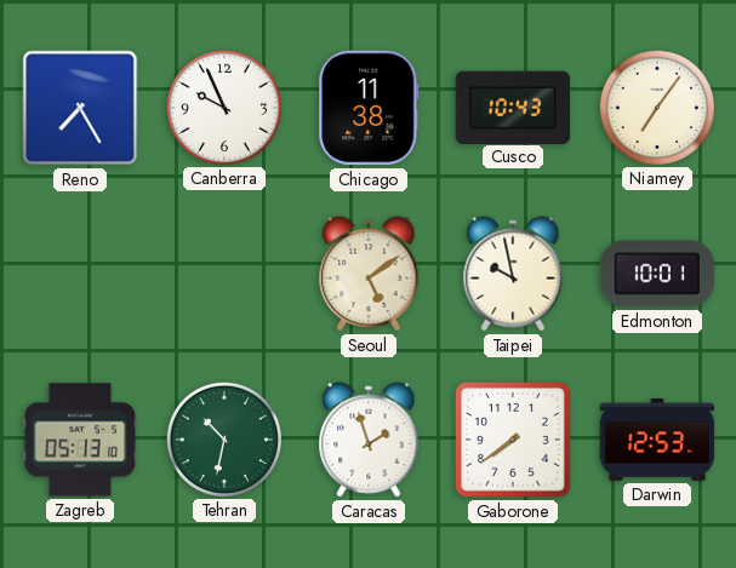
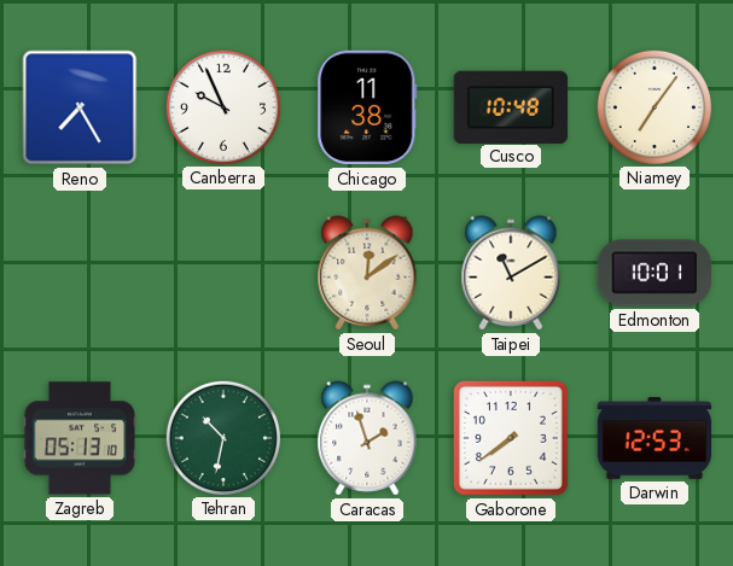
Cusco: 10:43 -> 10:48 (511, 106)
Seoul: 5:09 -> 12:09 (367, 273)
Taipei: 9:58 -> 11:10 (511, 273)
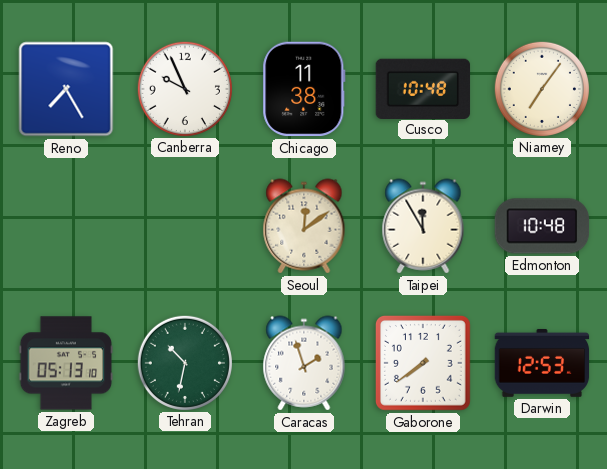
Taipei: 11:10 -> 11:55 (423, 226)
Edmonton: 10:01 -> 10:48 (542, 226)
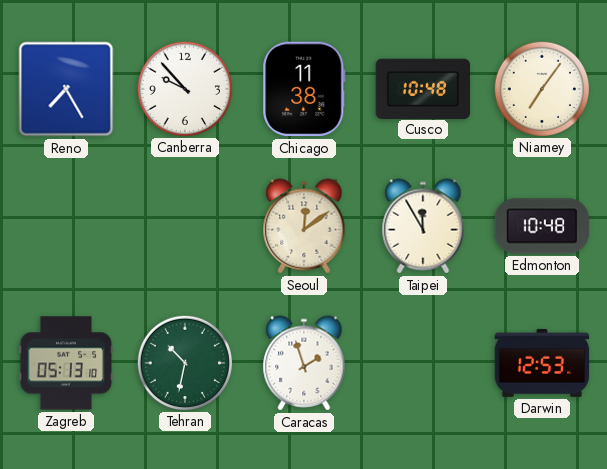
Canberra: 9:56 -> 9:53 (184, 88)
Gaborone: 7:39 -> none (423, 363)
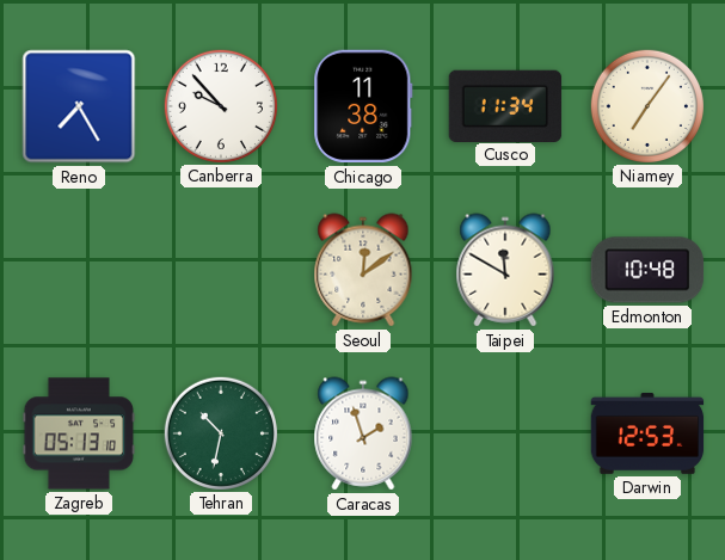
Cusco: 10:48 -> 11:34 (505, 105)
Taipei: 11:55 -> 11:50 (505, 270)
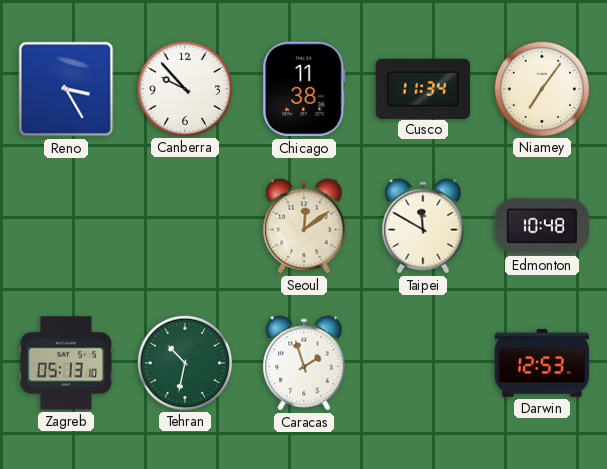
Reno: 7:25 -> 3:25 (66, 89)
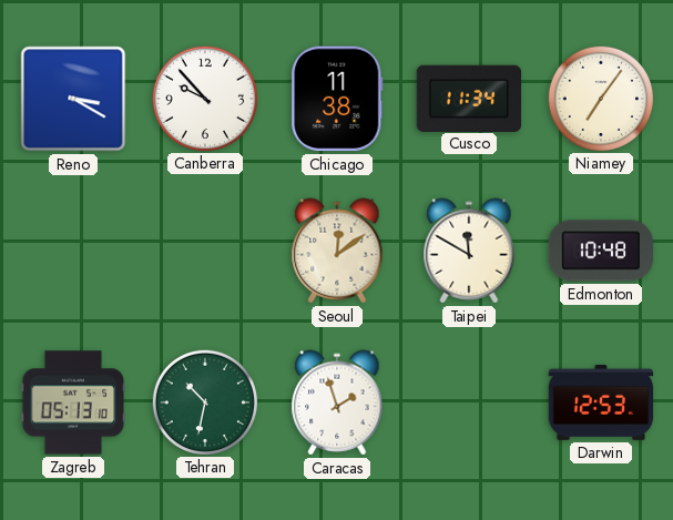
Reno: 3:25 -> 3:20 (73, 99)
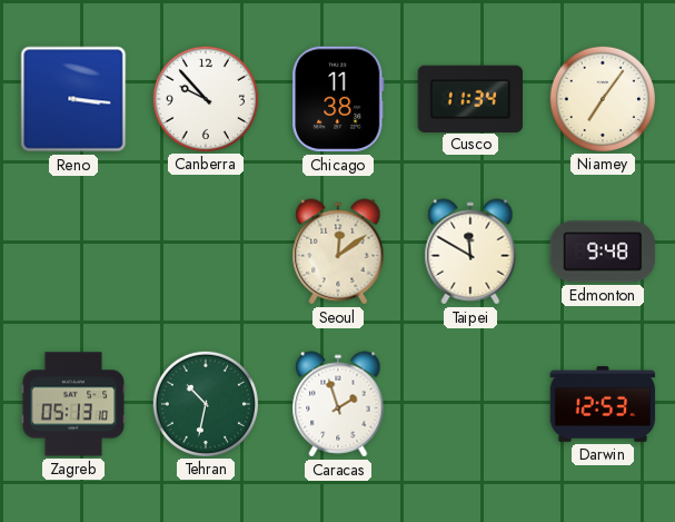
Reno: 3:20 -> 3:16 (73, 99)
Edmonton: 10:48 -> 9:48 (603, 252)
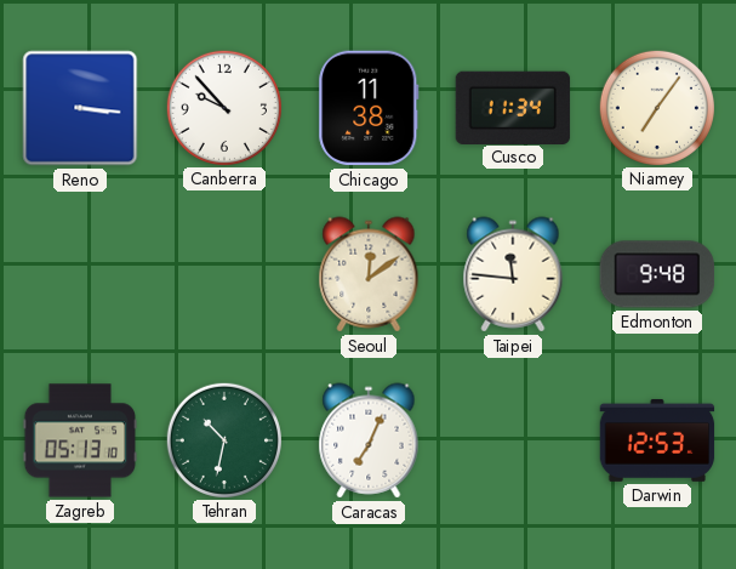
Taipei: 11:50 -> 11:46 (513, 274)
Caracas: 1:57 -> 7:04 (369, 440)
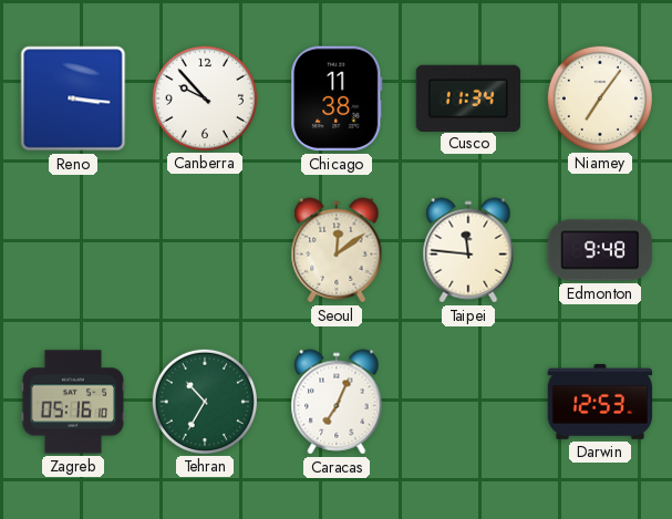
Zagreb: 05:13 -> 05:16 (73, 402)
Tehran: 10:32 -> 10:35 (204, 401)
